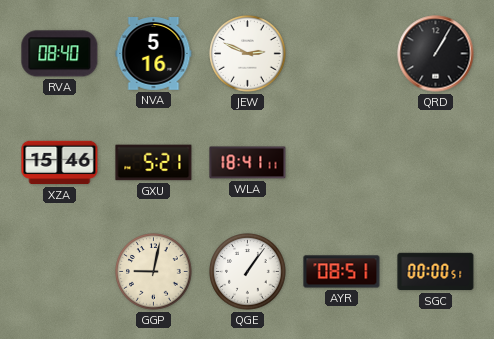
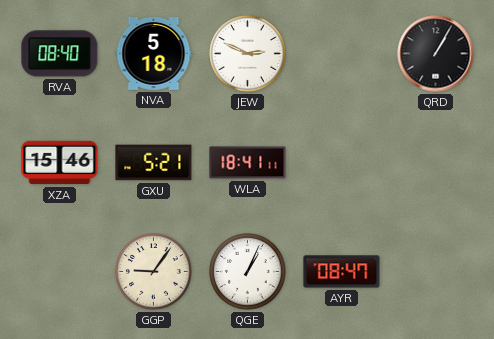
NVA: 5:16 -> 5:18 (154, 54)
GGP: 9:02 -> 9:06 (154, 272)
QGE: 1:06 -> 1:04 (248, 272)
AYR: 08:51 -> 08:47 (342, 272)
SGC: 00:00 -> none (436, 272)
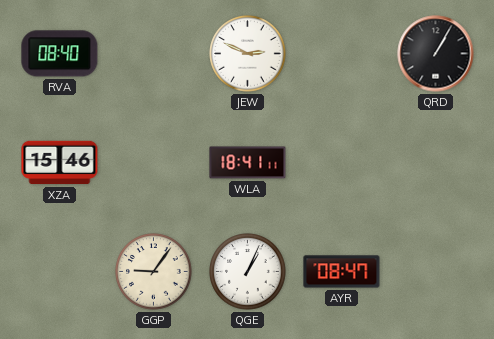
NVA: 5:18 -> none (154, 54)
GXU: 5:21 -> none (154, 163)
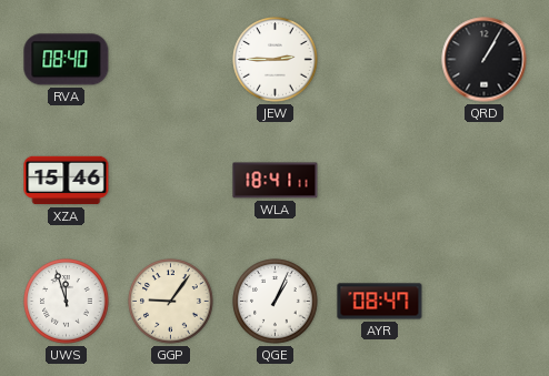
JEW: 2:49 -> 2:45 (276, 60)
UWS: none -> 11:57 (67, 302)
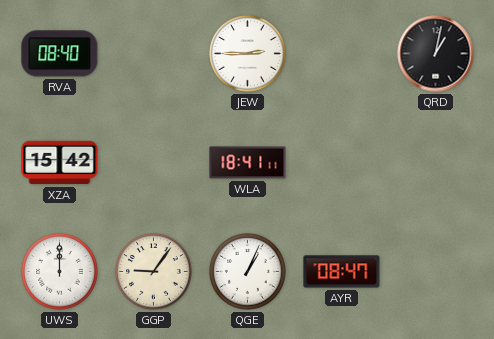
QRD: 1:05 -> 1:02 (436, 54)
XZA: 15:46 -> 15:42 (60, 163)
UWS: 11:57 -> 12:00 (60, 272)
